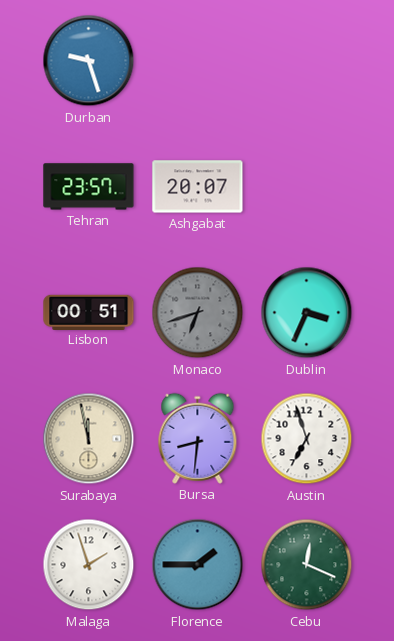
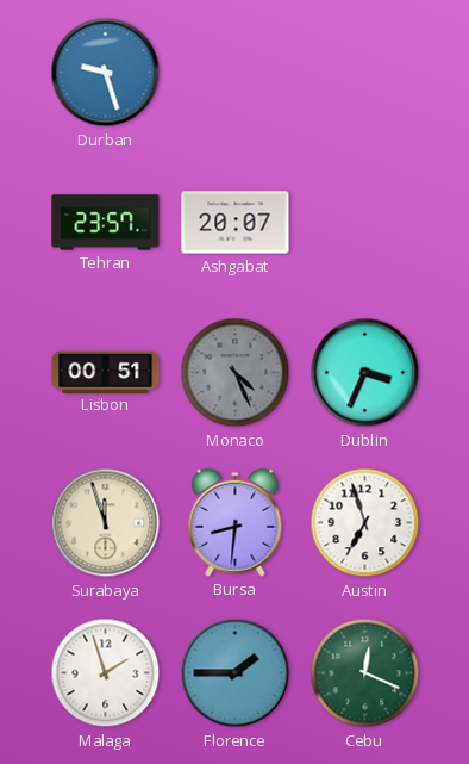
Monaco: 6:42 -> 4:26 (236, 373)
Surabaya: 11:58 -> 11:57 (106, 523)
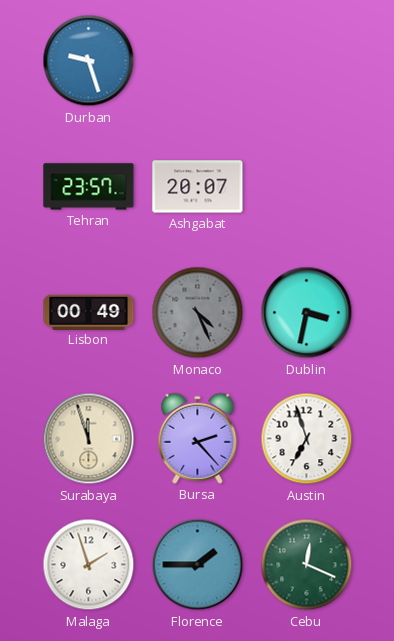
Lisbon: 00:51 -> 00:49 (89, 312)
Dublin: 3:34 -> 3:32 (307, 313)
Bursa: 8:31 -> 2:23 (198, 438)
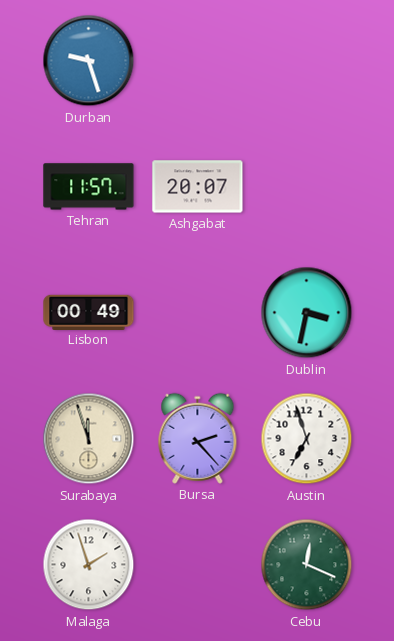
Tehran: 23:57 -> 11:57 (89, 187)
Monaco: 4:26 -> none (198, 313)
Florence: 1:45 -> none (198, 565)
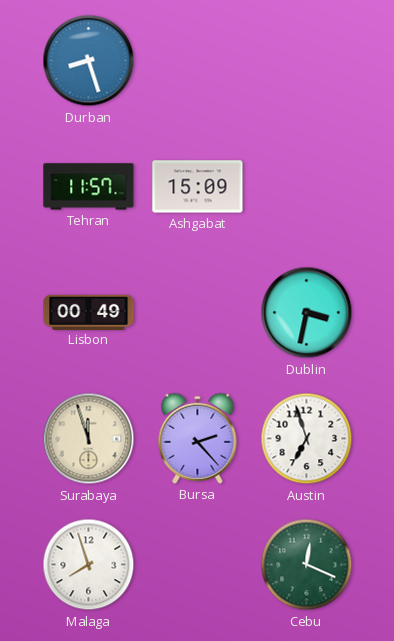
Durban: 9:27 -> 8:27 (89, 61)
Ashgabat: 20:07 -> 15:09 (198, 187)
Malaga: 1:57 -> 7:57 (89, 565)
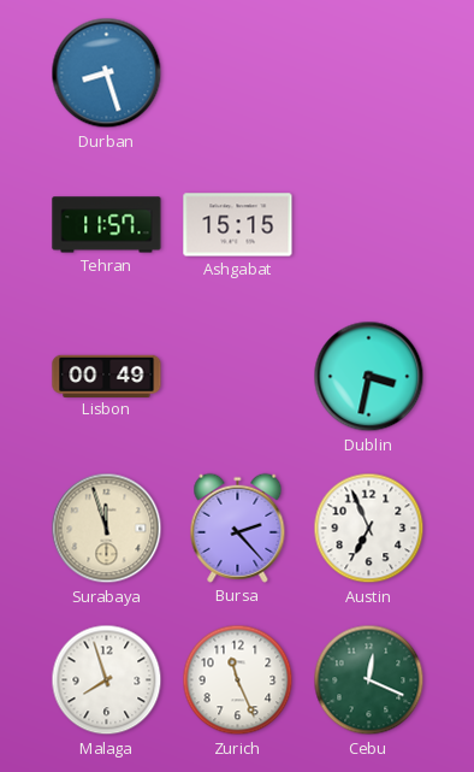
Ashgabat: 15:09 -> 15:15 (238, 225)
Austin: 6:57 -> 6:56 (369, 529)
Zurich: none -> 11:26 (238, 680)
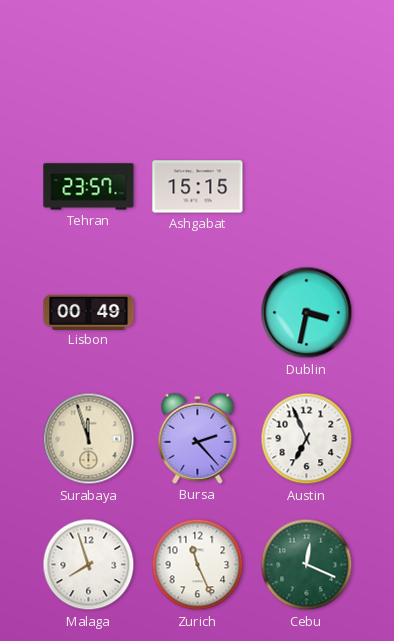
Durban: 8:27 -> none (107, 73)
Tehran: 11:57 -> 23:57 (89, 187)
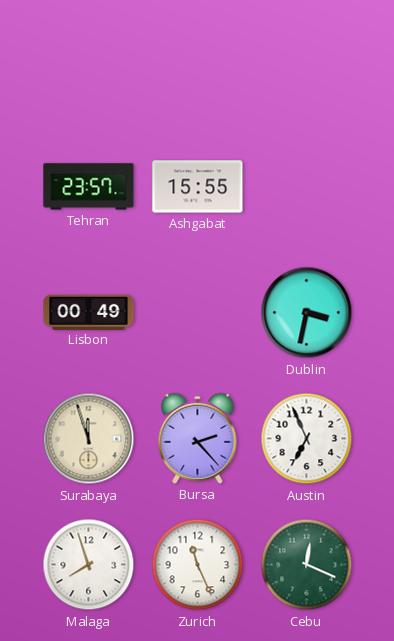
Ashgabat: 15:15 -> 15:55 (198, 187)
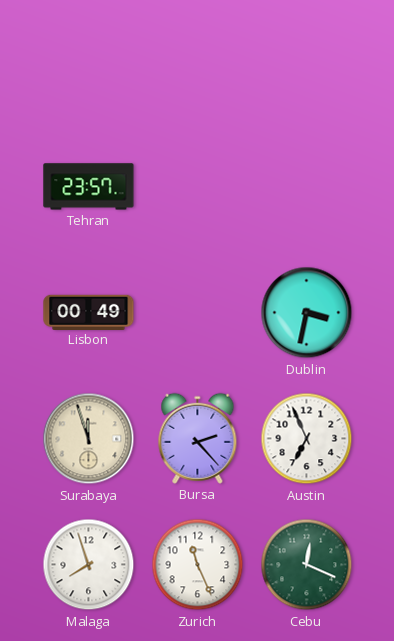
Ashgabat: 15:55 -> none (198, 187)
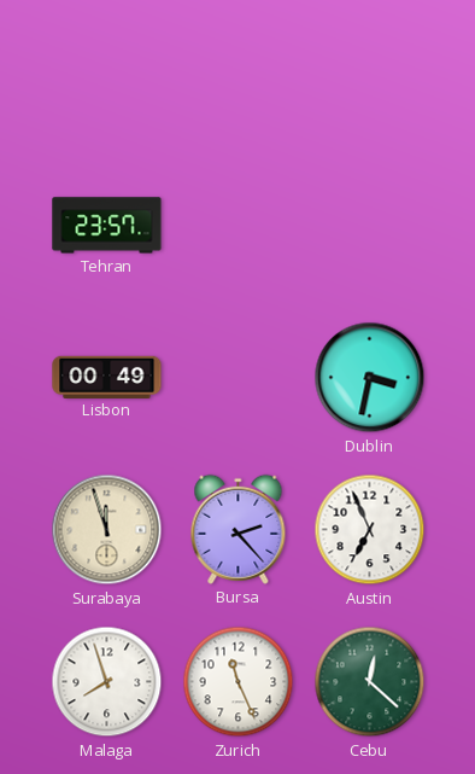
Cebu: 12:19 -> 12:22 (370, 682)
